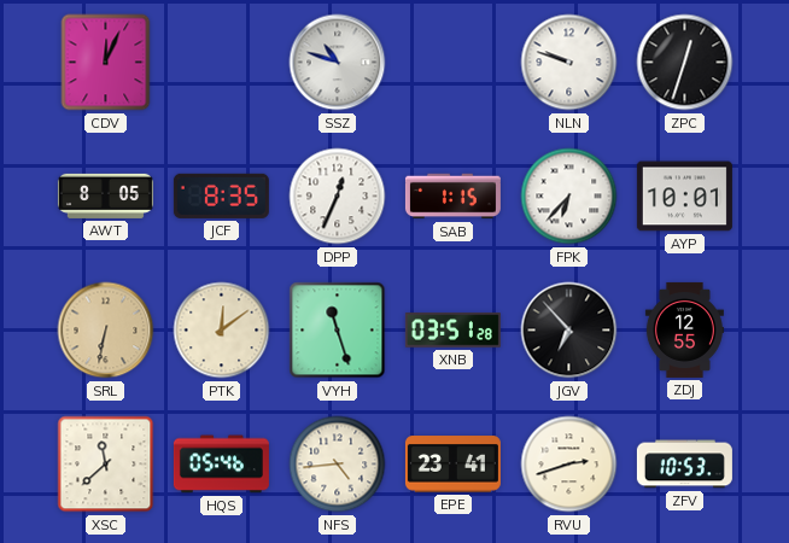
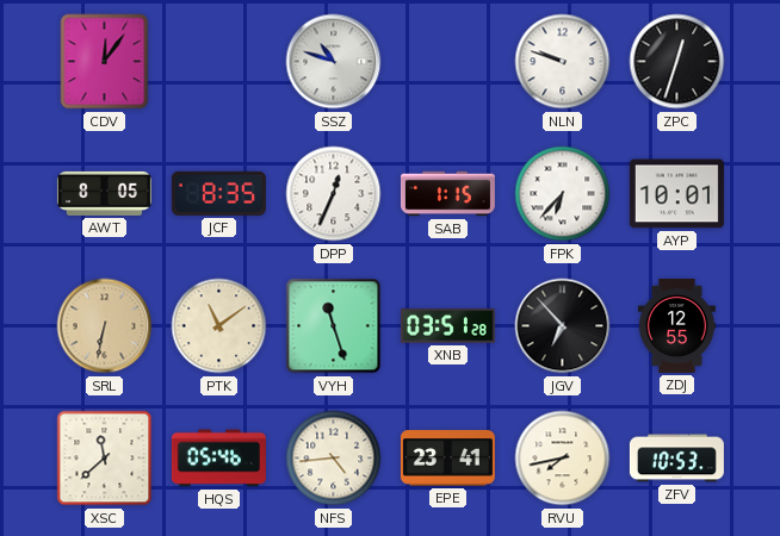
CDV: 12:04 -> 12:06 (105, 62)
PTK: 12:09 -> 11:09 (219, 326)
RVU: 2:42 -> 7:43 (563, 459)
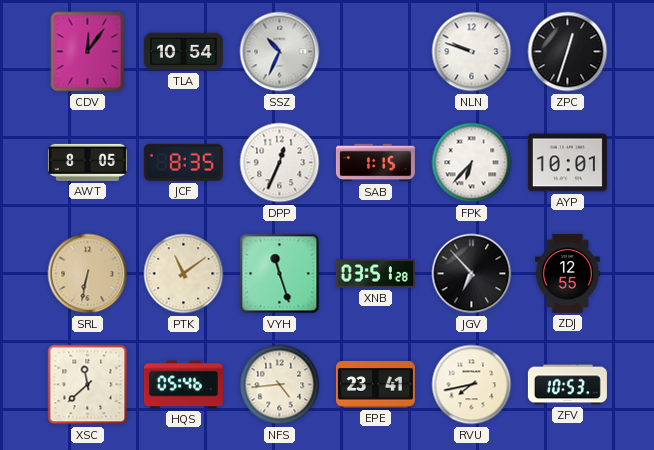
TLA: none -> 10:54 (183, 52)
SSZ: 10:48 -> 10:34 (280, 52)
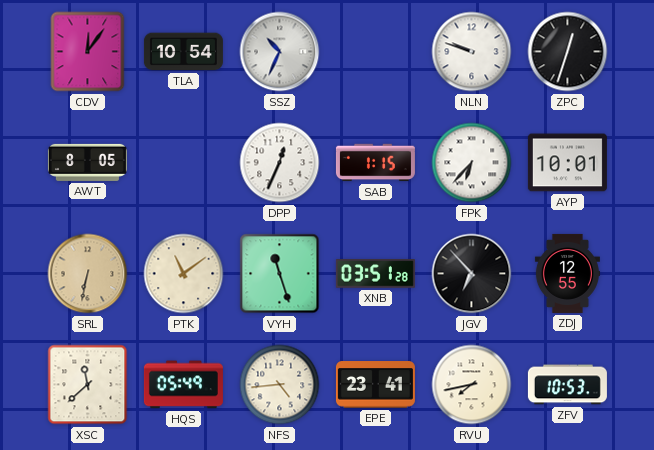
JCF: 8:35 -> none (183, 162)
HQS: 05:46 -> 05:49 (183, 385)
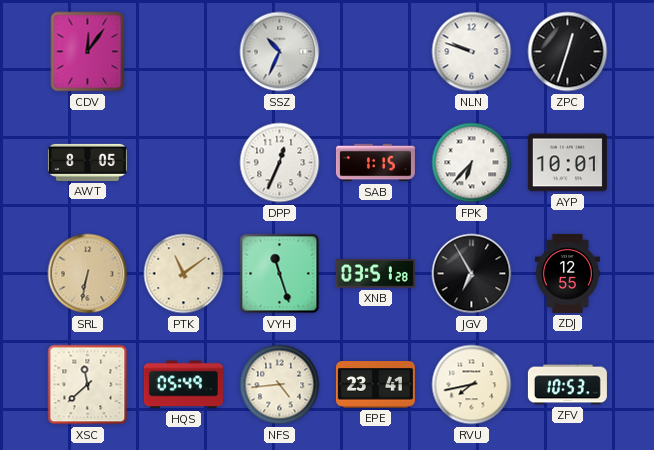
TLA: 10:54 -> none (183, 52)
JGV: 6:53 -> 6:55 (472, 274)
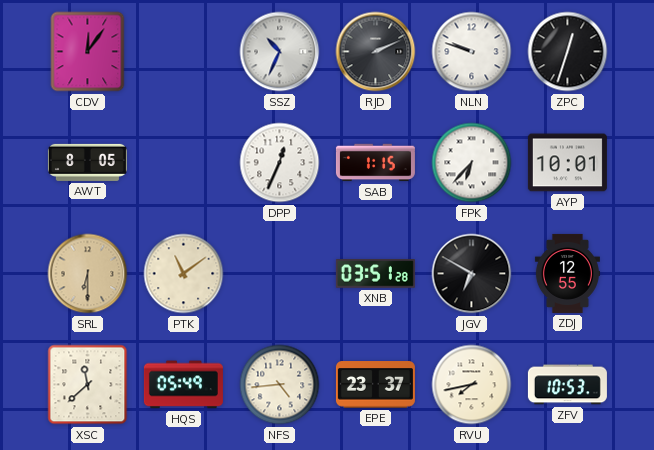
RJD: none -> 2:11 (376, 52)
SRL: 6:32 -> 6:30 (88, 274)
VYH: 11:27 -> none (280, 274)
JGV: 6:55 -> 6:50 (472, 274)
EPE: 23:41 -> 23:37 (375, 385)
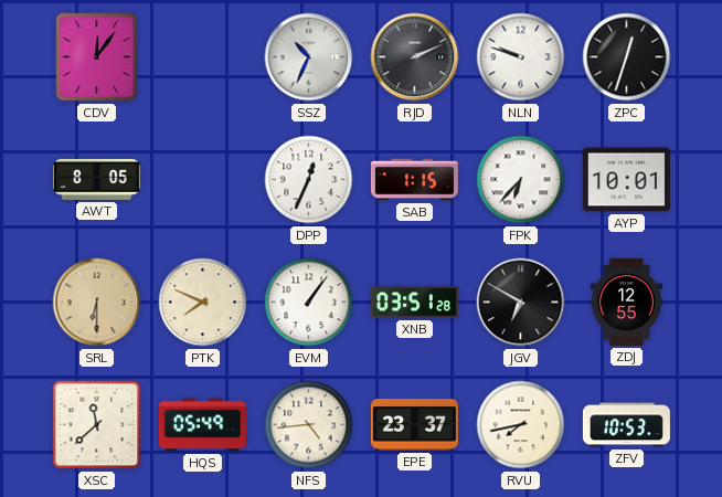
PTK: 11:09 -> 7:49 (203, 303)
EVM: none -> 1:06 (309, 303)
